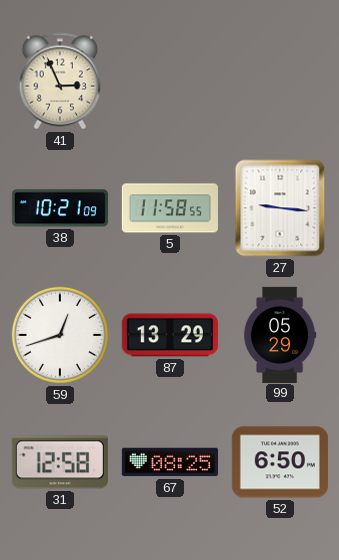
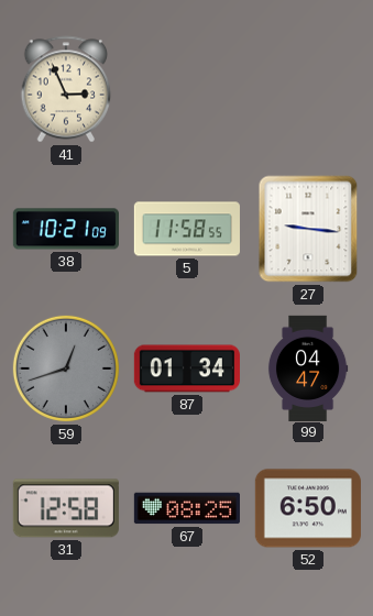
59 dial: white -> grey (66, 369)
87: 13:29 -> 01:34 (187, 369)
99: 05:29 -> 04:47 (308, 367)
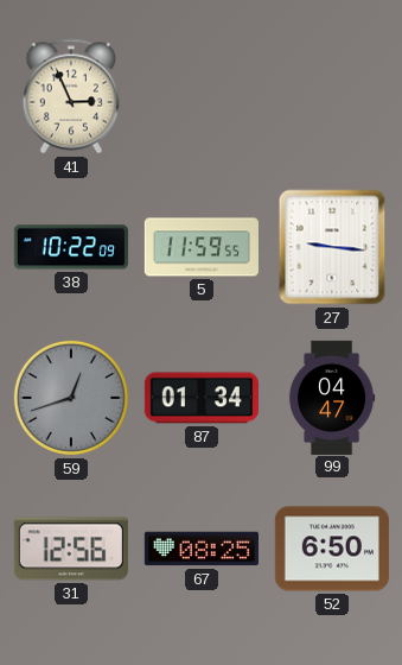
38: 10:21 -> 10:22 (71, 247)
5: 11:58 -> 11:59 (202, 247)
31: 12:58 -> 12:56 (71, 549)
